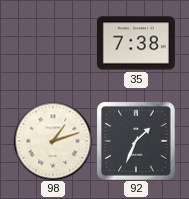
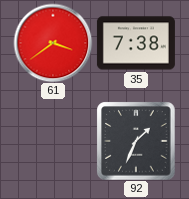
61: none -> 3:39 (53, 43)
98: 1:12 -> none (53, 141)
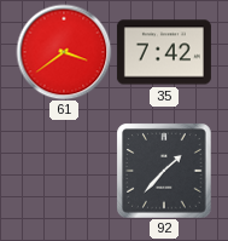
35: 7:38 -> 7:42 (164, 52)
92: 1:34 -> 1:37 (164, 171)
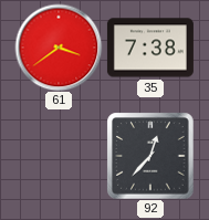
35: 7:42 -> 7:38 (150, 48)
92: 1:37 -> 12:37 (150, 156)
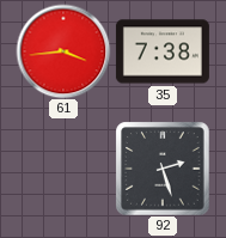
61: 3:39 -> 3:44 (63, 51)
92: 12:37 -> 2:27 (163, 169)
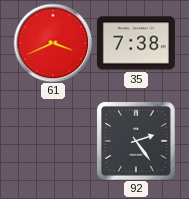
61: 3:44 -> 3:41 (53, 43)
92: 2:27 -> 2:24 (136, 141)
